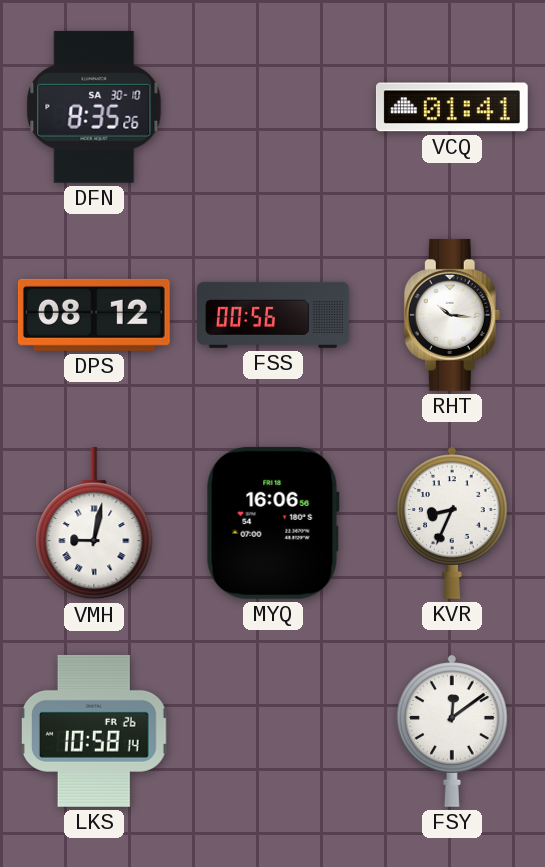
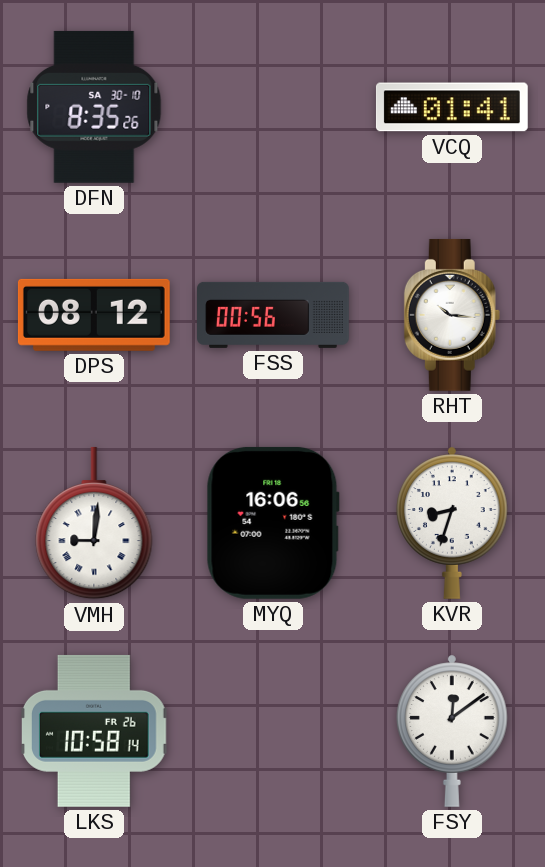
VMH: 9:02 -> 9:01 (94, 523)
KVR: 8:34 -> 8:33 (453, 523)
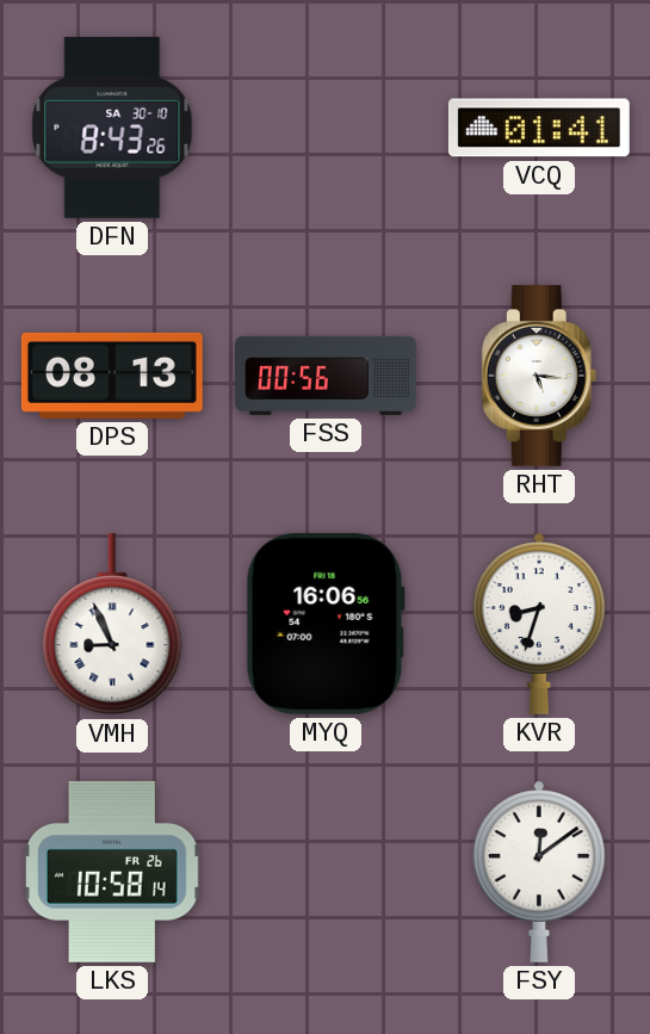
DFN: 8:35 -> 8:43 (112, 128)
DPS: 08:12 -> 08:13 (112, 376)
RHT: 10:16 -> 5:16 (539, 376)
VMH: 9:01 -> 8:56 (112, 624)
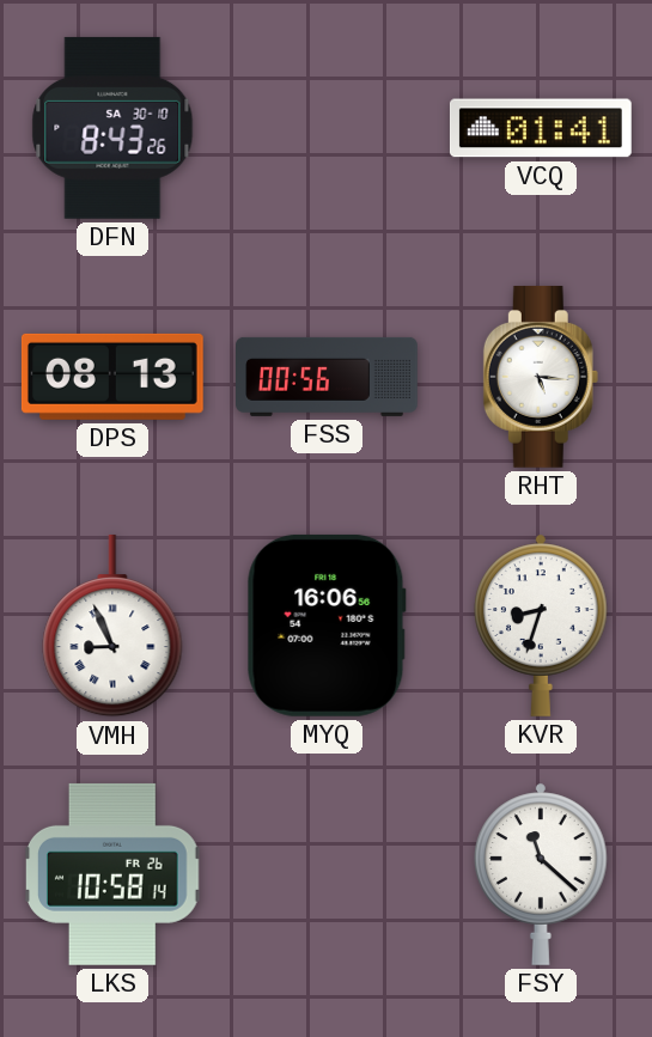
FSY: 12:09 -> 11:22 (542, 874)
